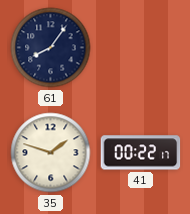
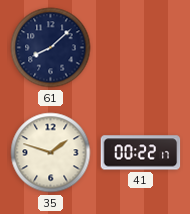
61: 8:06 -> 8:08 (51, 48)
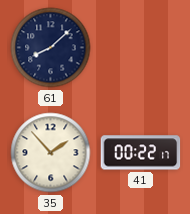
35: 1:48 -> 1:53 (51, 153)
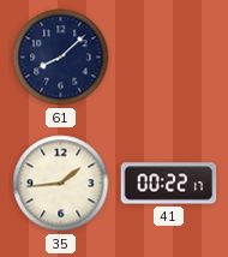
35: 1:53 -> 1:44 (61, 184)
